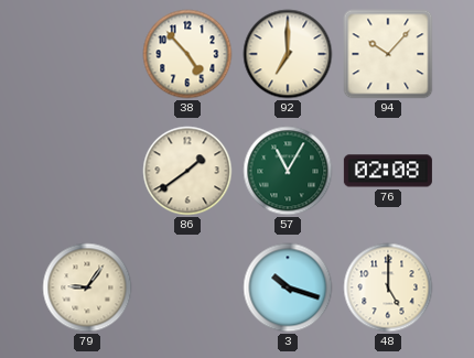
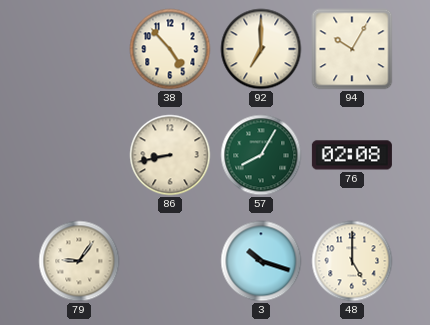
94: 10:07 -> 10:05 (352, 49)
86: 1:39 -> 8:43 (170, 155)
57: 11:05 -> 8:05 (261, 155)
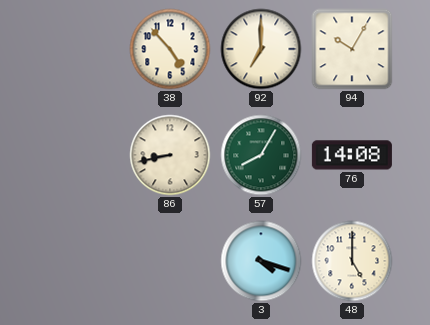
76: 02:08 -> 14:08 (352, 155)
79: 9:06 -> none (79, 261)
3: 10:18 -> 4:18 (261, 261)
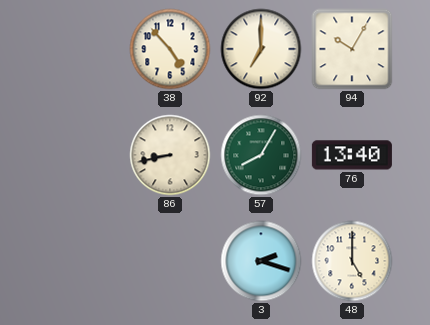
76: 14:08 -> 13:40 (352, 155)
3: 4:18 -> 2:18 (261, 261)
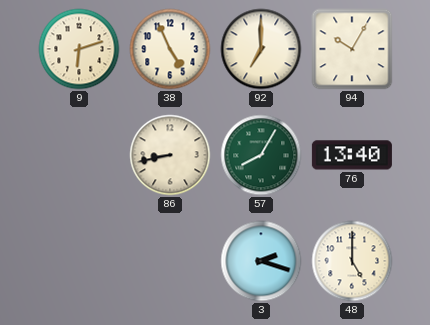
9: none -> 6:12 (79, 49)
38: 4:53 -> 4:56 (170, 49)
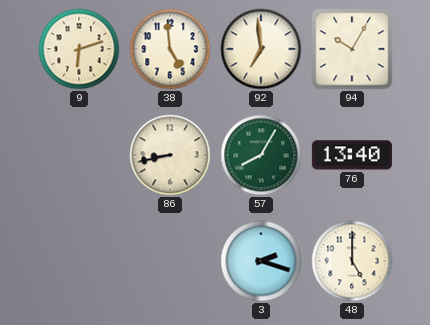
38: 4:56 -> 4:59 (170, 49)
92: 7:00 -> 6:59 (261, 49)
